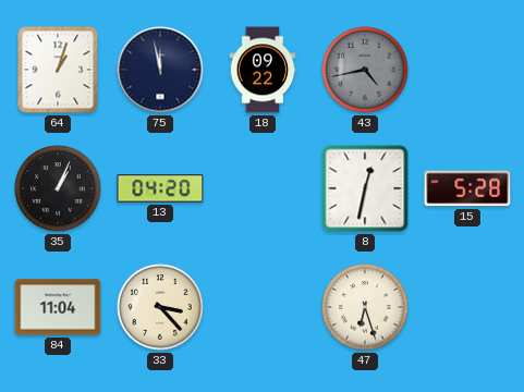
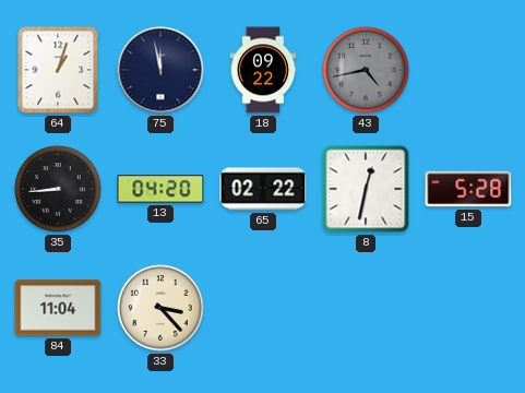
35: 1:04 -> 8:44 (58, 189)
65: none -> 02:22 (263, 189)
47: 6:27 -> none (365, 307)
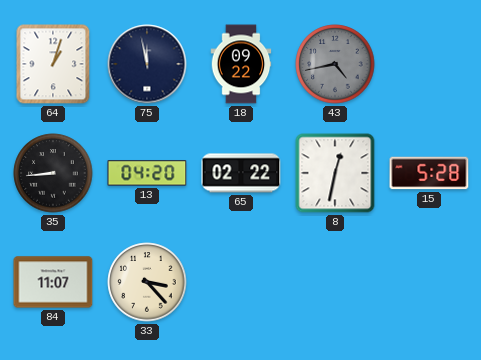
84: 11:04 -> 11:07 (53, 282)
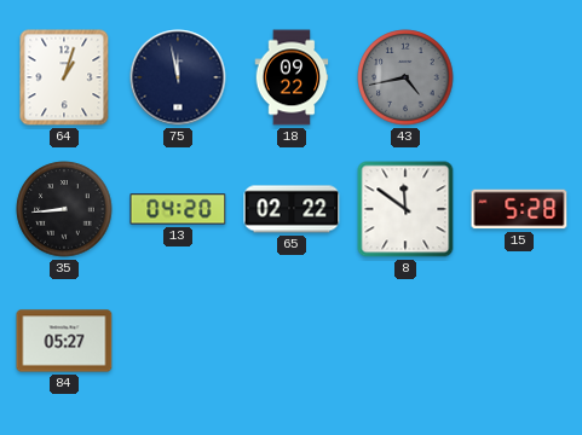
8: 12:32 -> 11:51 (405, 209)
84: 11:07 -> 05:27 (64, 341)
33: 3:23 -> none (147, 282)
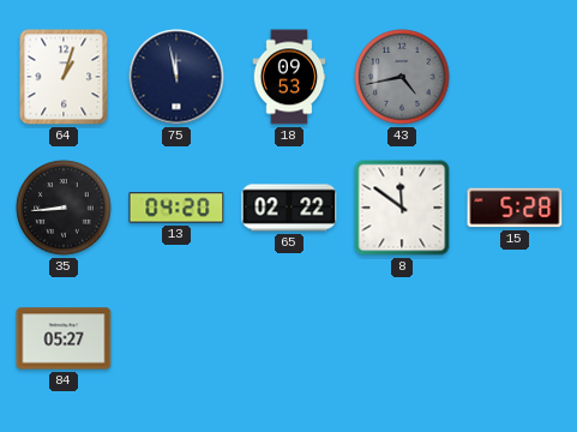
18: 09:22 -> 09:53 (289, 77)
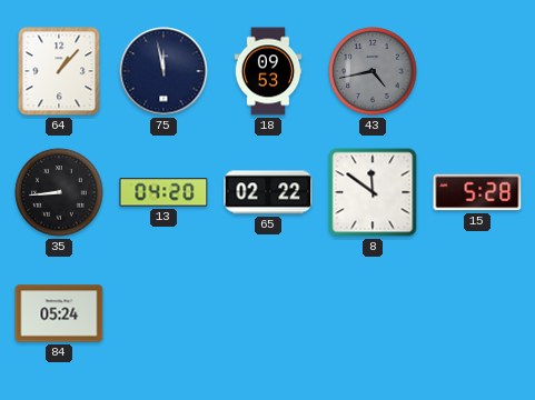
64: 1:03 -> 1:07 (59, 71)
84: 05:27 -> 05:24 (59, 313)
